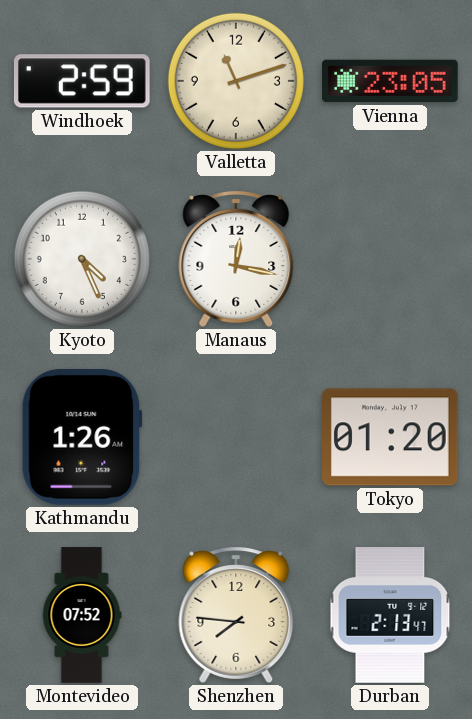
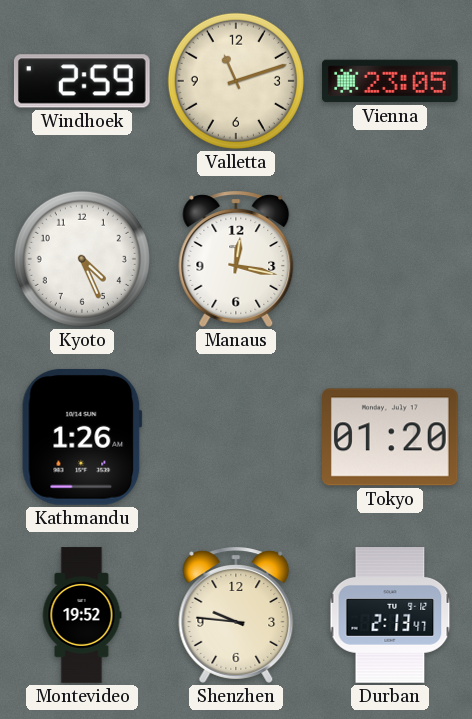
Montevideo: 07:52 -> 19:52 (82, 615)
Shenzhen: 7:46 -> 9:46 (236, 615)
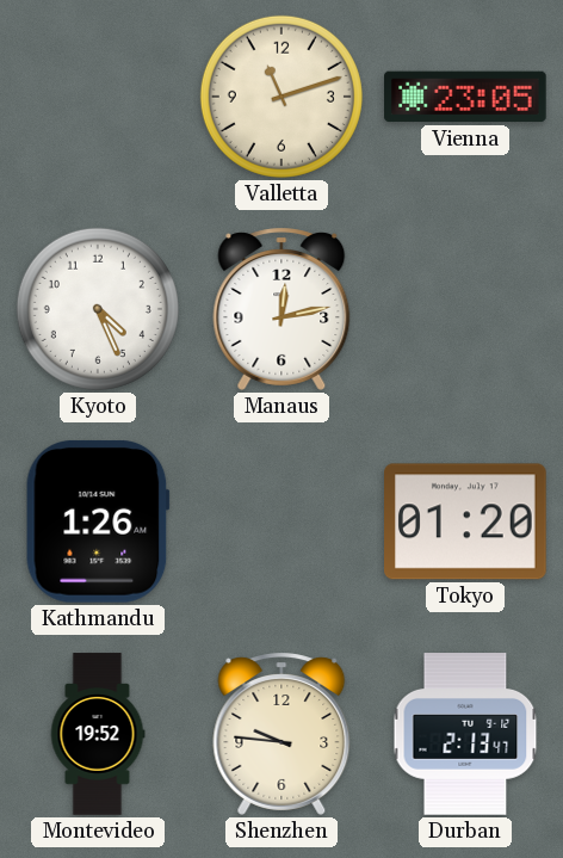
Windhoek: 2:59 -> none (82, 81)
Manaus: 12:17 -> 12:13 (281, 309)
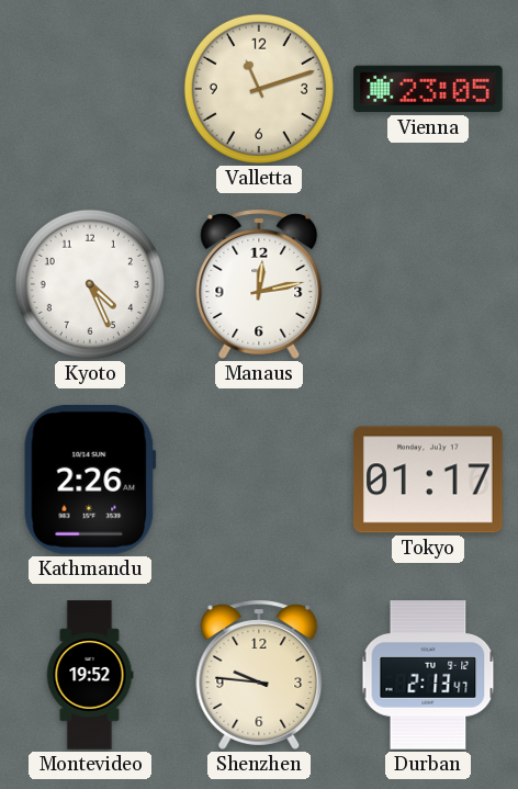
Kathmandu: 1:26 -> 2:26 (90, 480)
Tokyo: 01:20 -> 01:17 (429, 480)
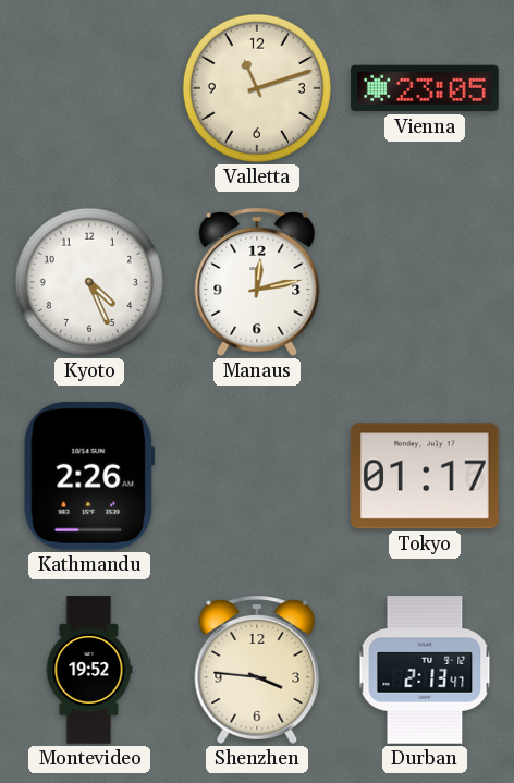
Shenzhen: 9:46 -> 3:46 (257, 670)
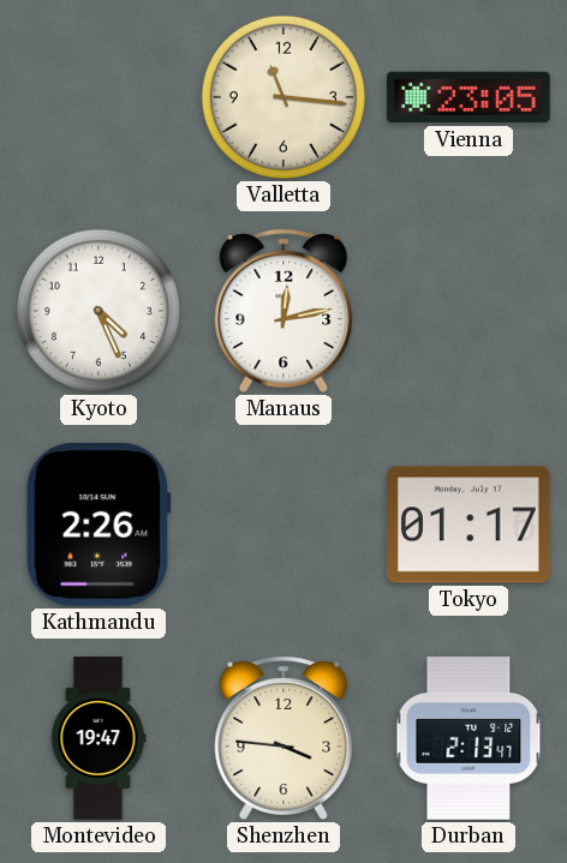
Valletta: 11:12 -> 11:16 (283, 97)
Montevideo: 19:52 -> 19:47 (99, 738)
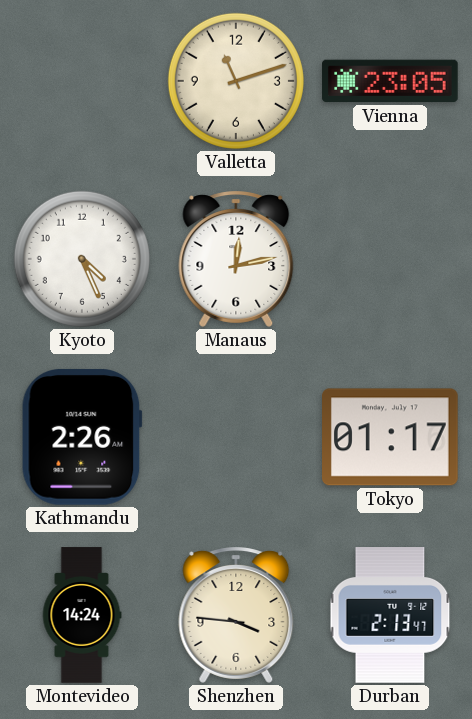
Valletta: 11:16 -> 11:12 (236, 81)
Montevideo: 19:47 -> 14:24 (82, 615)
